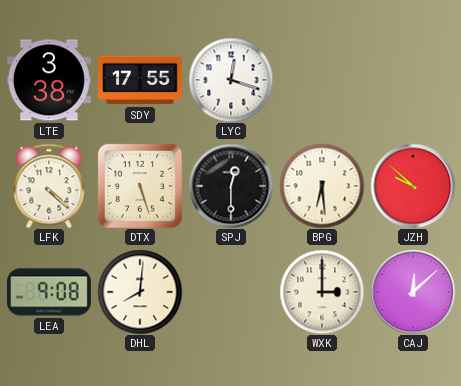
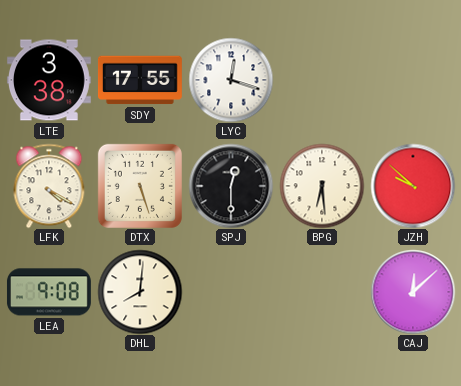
LFK: 4:22 -> 4:20 (49, 186)
WXK: 3:00 -> none (322, 292)
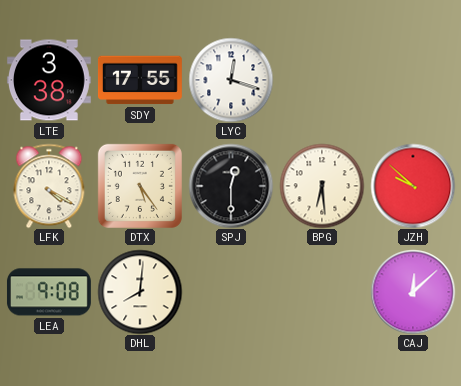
DTX: 5:27 -> 5:24 (140, 186)
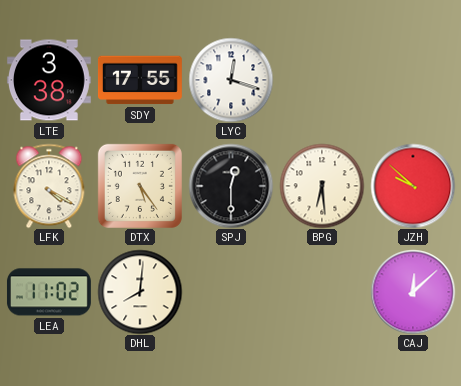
LEA: 9:08 -> 11:02 (49, 292)
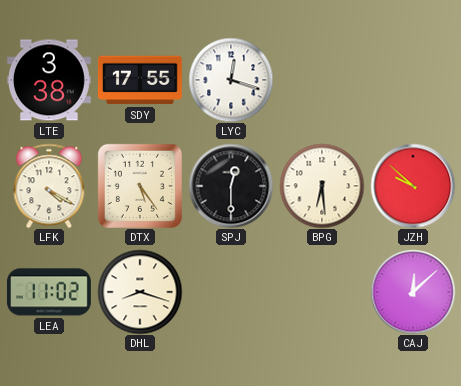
DHL: 8:01 -> 8:18 (140, 292)
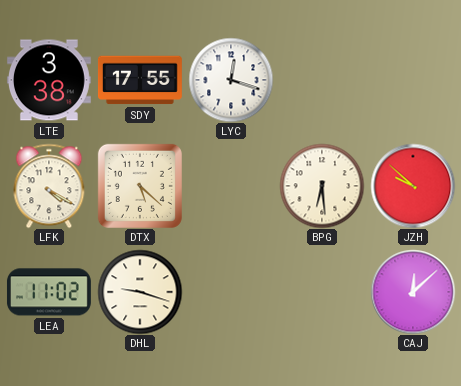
DTX: 5:24 -> 5:22 (140, 186)
SPJ: 12:30 -> none (231, 186)
DHL: 8:18 -> 9:18 (140, 292)
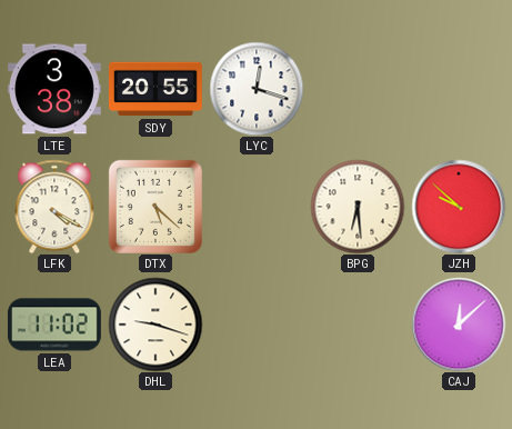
SDY: 17:55 -> 20:55 (155, 89)
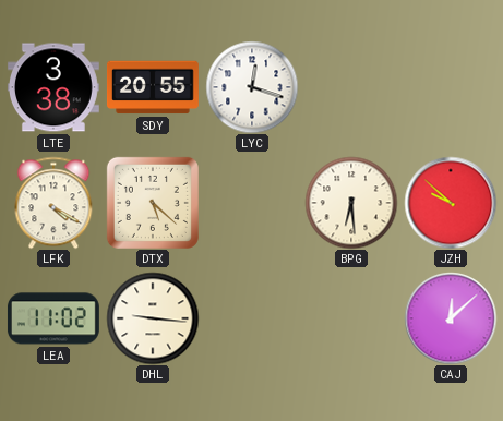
DHL: 9:18 -> 9:16 (153, 318)
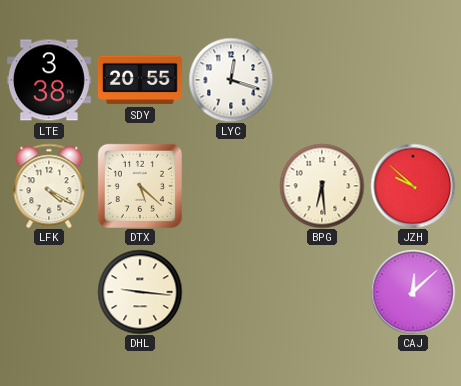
LEA: 11:02 -> none (53, 318)
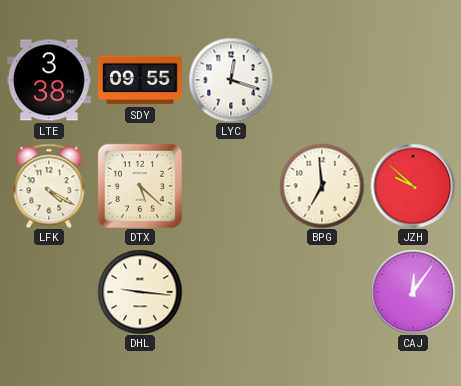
SDY: 20:55 -> 09:55 (140, 80)
BPG: 6:29 -> 6:59 (322, 186)
CAJ: 12:08 -> 12:06 (413, 292)
